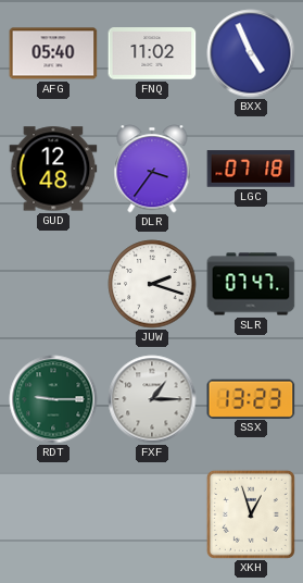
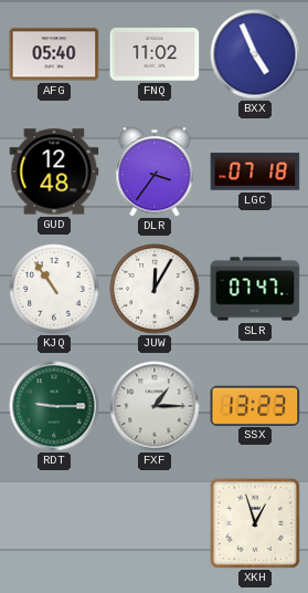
KJQ: none -> 10:54 (54, 289)
JUW: 2:18 -> 12:05 (155, 289)
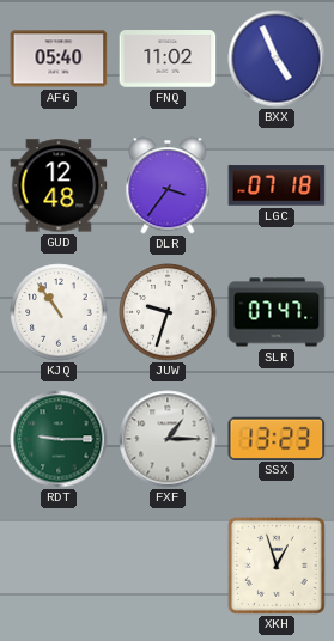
JUW: 12:05 -> 9:33 (168, 312)
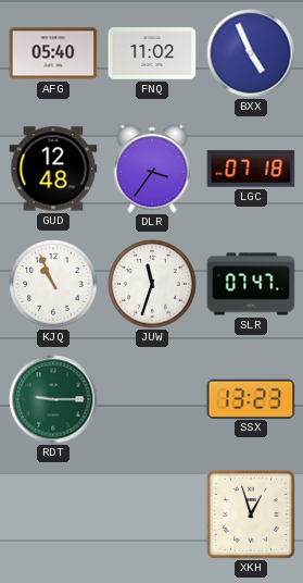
KJQ: 10:54 -> 10:56 (53, 284)
JUW: 9:33 -> 11:33 (152, 284)
FXF: 1:15 -> none (168, 439)
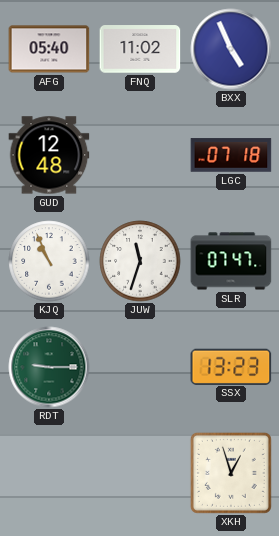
DLR: 3:36 -> none (152, 169)
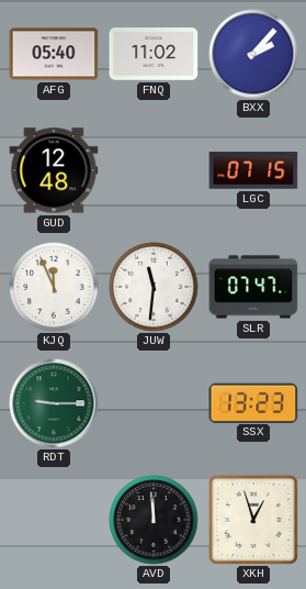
BXX: 4:56 -> 2:07 (253, 54)
LGC: 07:18 -> 07:15 (253, 170)
KJQ: 10:56 -> 11:56 (54, 287)
JUW: 11:33 -> 11:31 (154, 287)
AVD: none -> 11:59 (154, 520)
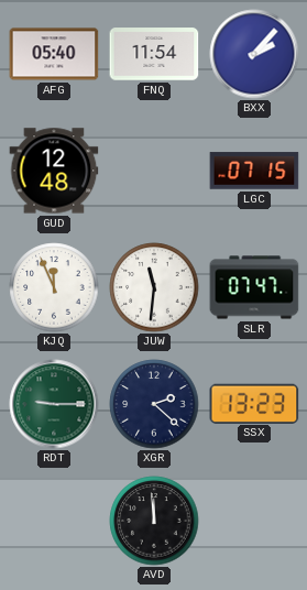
FNQ: 11:02 -> 11:54 (154, 54)
XGR: none -> 2:22 (154, 404)
XKH: 12:57 -> none (253, 520)
